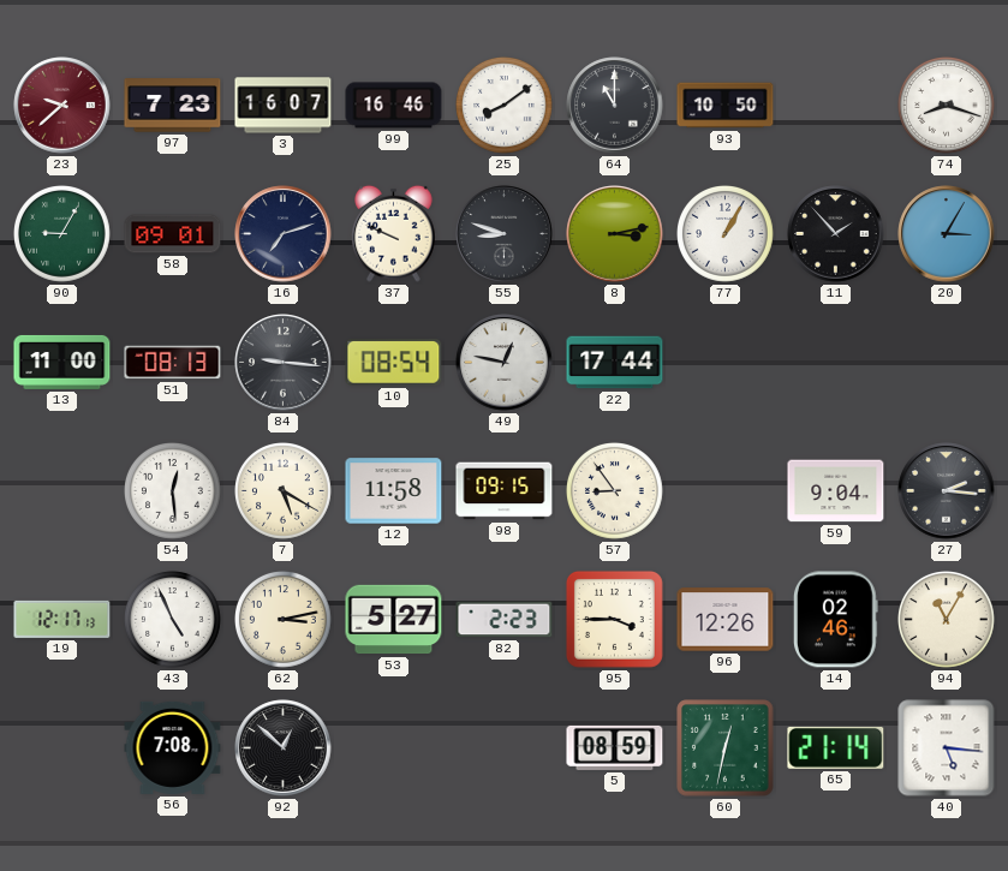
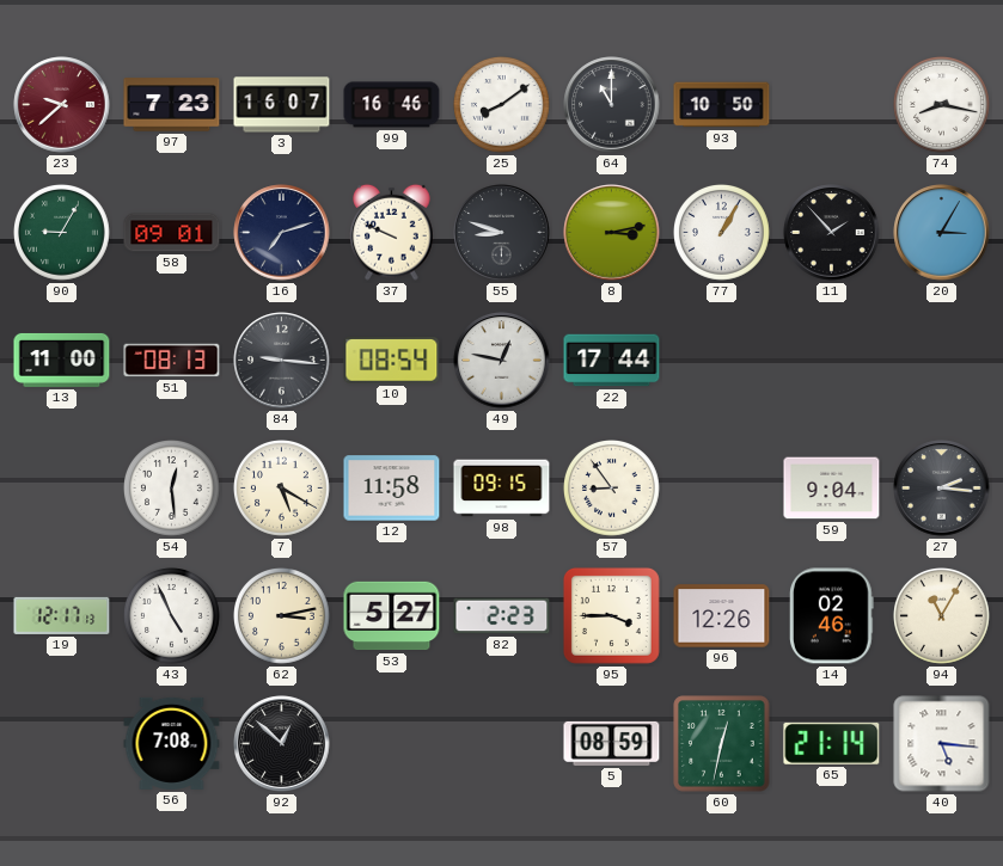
74: 8:18 -> 8:17 (942, 105)
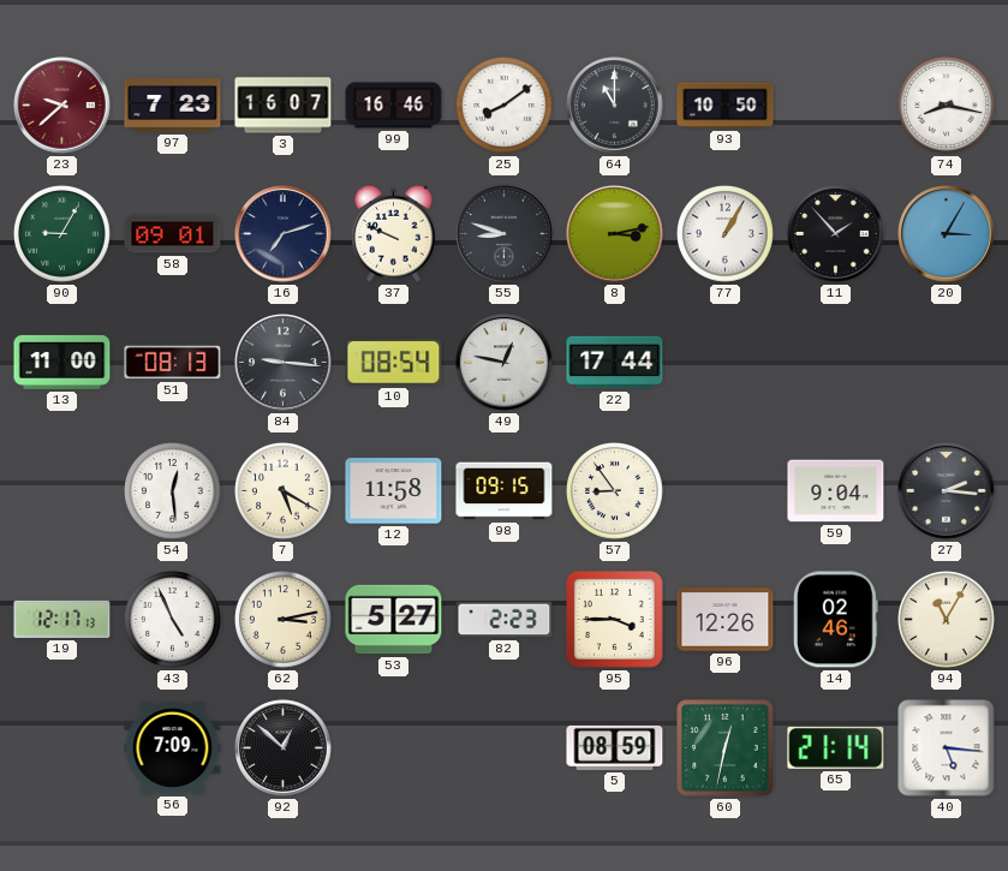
56: 7:08 -> 7:09 (173, 747)
